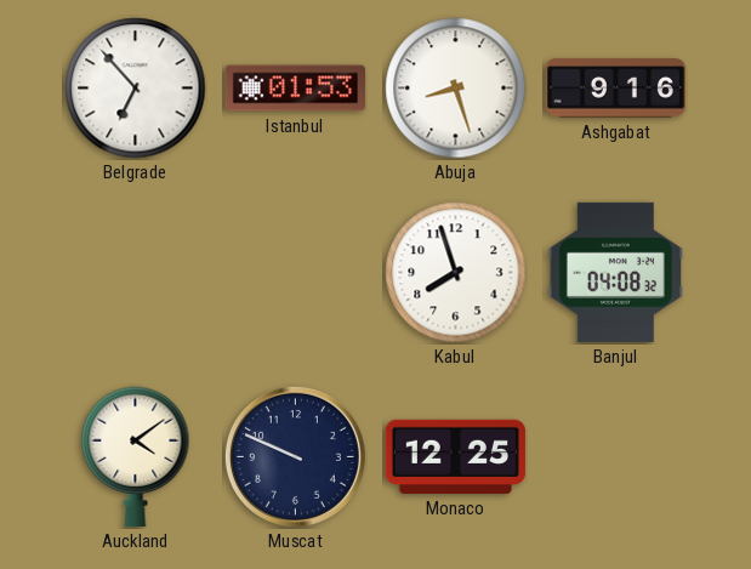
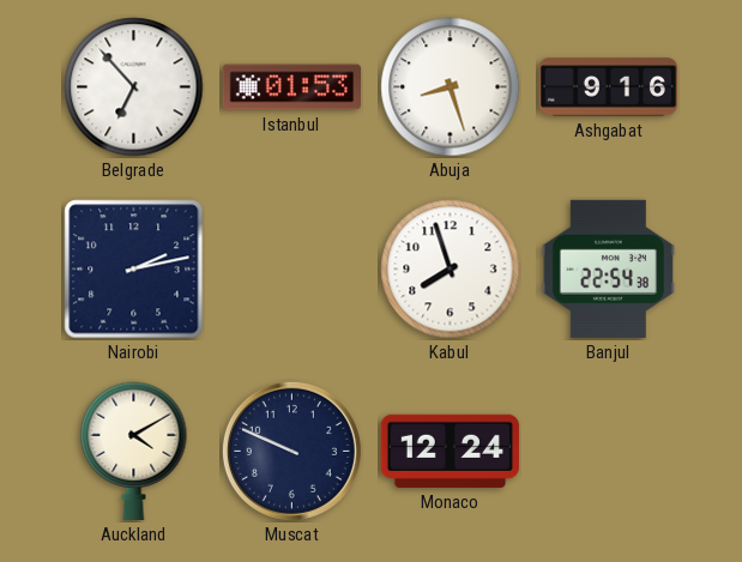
Nairobi: none -> 2:13 (134, 270)
Banjul: 04:08 -> 22:54 (608, 268)
Auckland: 4:09 -> 4:10 (134, 451)
Monaco: 12:25 -> 12:24 (450, 451)
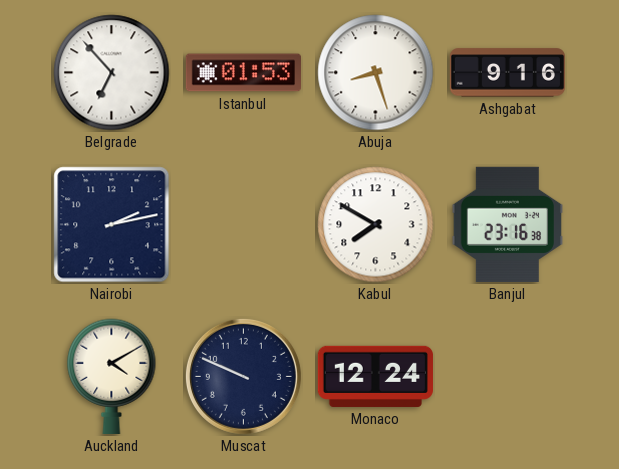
Kabul: 7:57 -> 7:50 (376, 225)
Banjul: 22:54 -> 23:16 (507, 224)
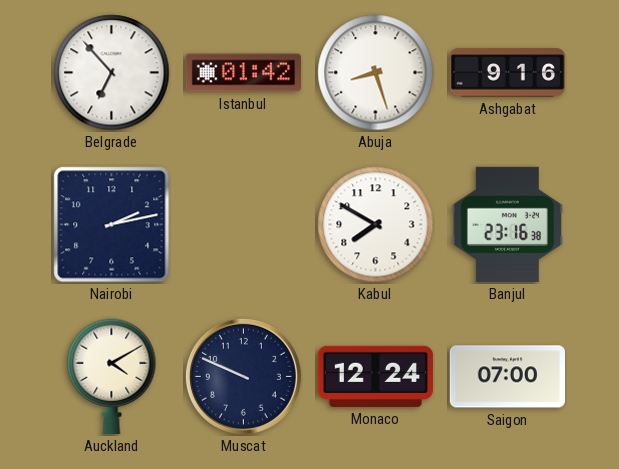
Istanbul: 01:53 -> 01:42 (243, 73)
Saigon: none -> 07:00 (507, 377)
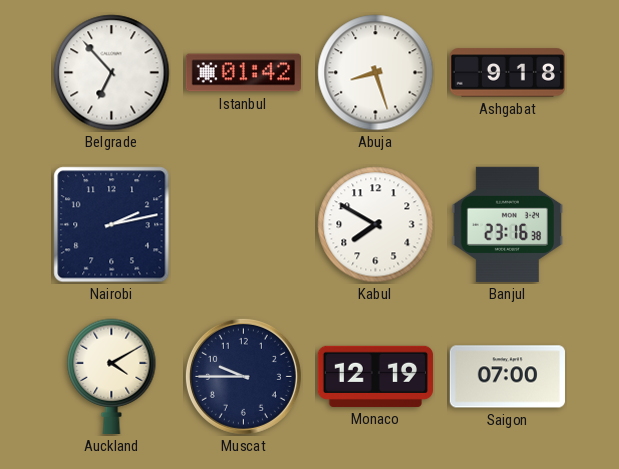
Ashgabat: 9:16 -> 9:18 (507, 73)
Muscat: 9:49 -> 9:45 (243, 376)
Monaco: 12:24 -> 12:19 (375, 376)
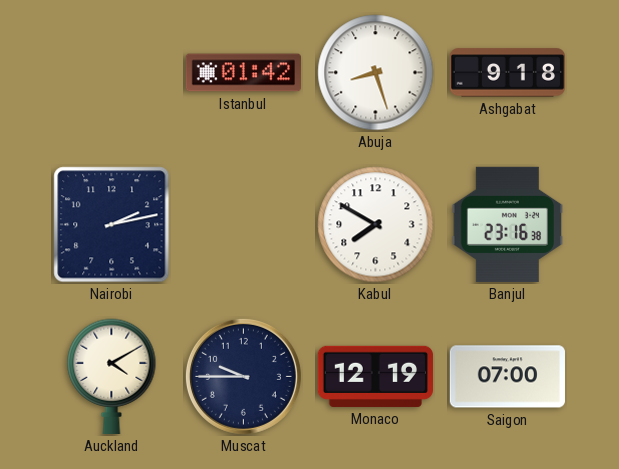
Belgrade: 6:53 -> none (112, 73)
